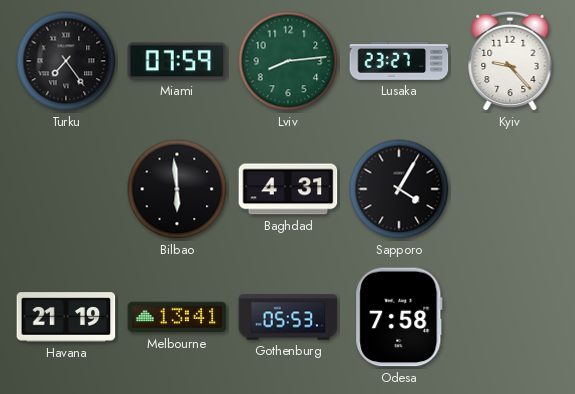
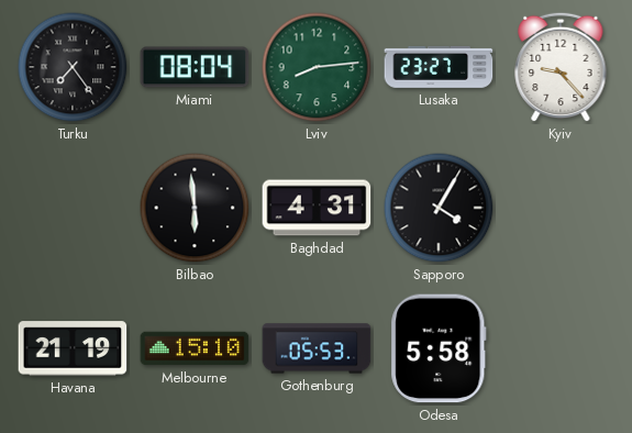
Miami: 07:59 -> 08:04 (195, 67)
Melbourne: 13:41 -> 15:10 (195, 348)
Odesa: 7:58 -> 5:58 (439, 348)
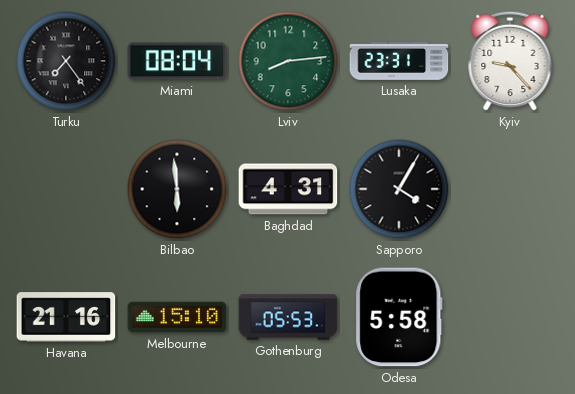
Lusaka: 23:27 -> 23:31 (399, 61)
Havana: 21:19 -> 21:16 (66, 317)
